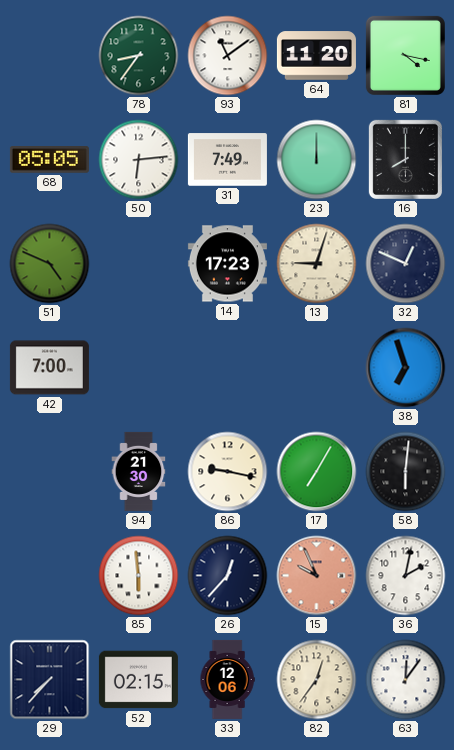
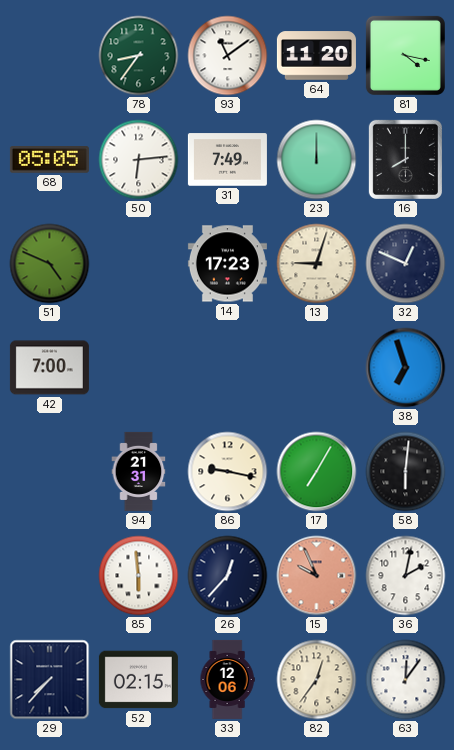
94: 21:30 -> 21:31 (139, 471)
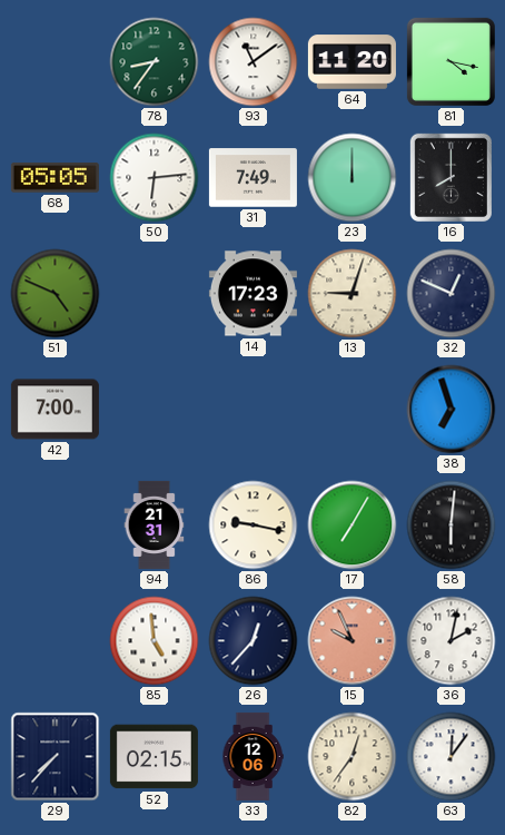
85: 5:59 -> 4:59 (155, 641)
